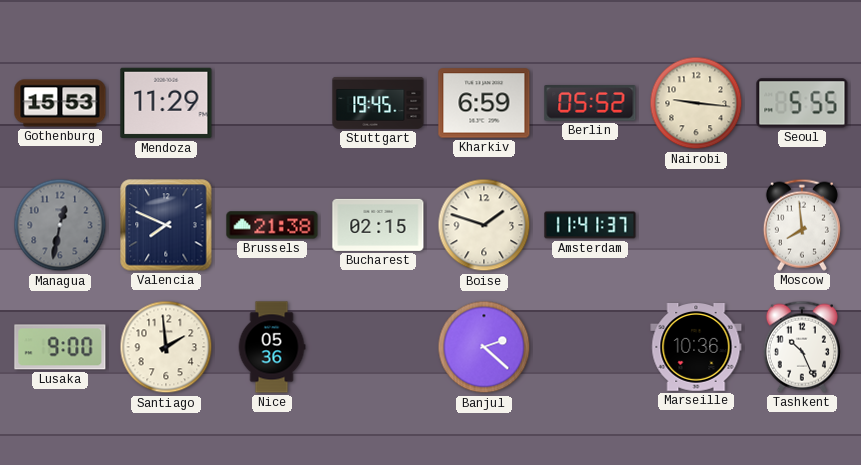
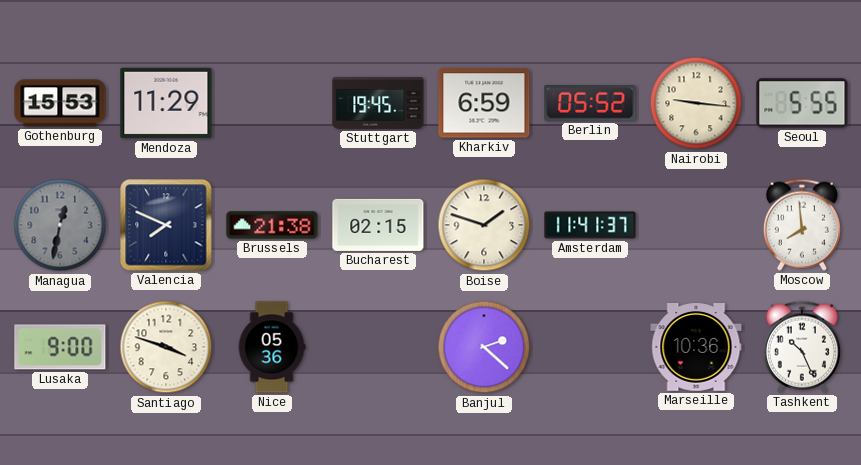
Santiago: 1:59 -> 3:48 (166, 347)
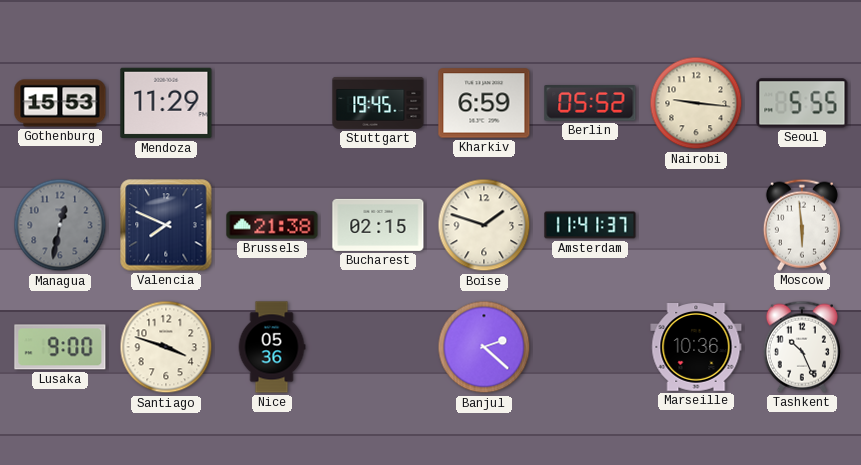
Moscow: 7:59 -> 5:59 (802, 225)
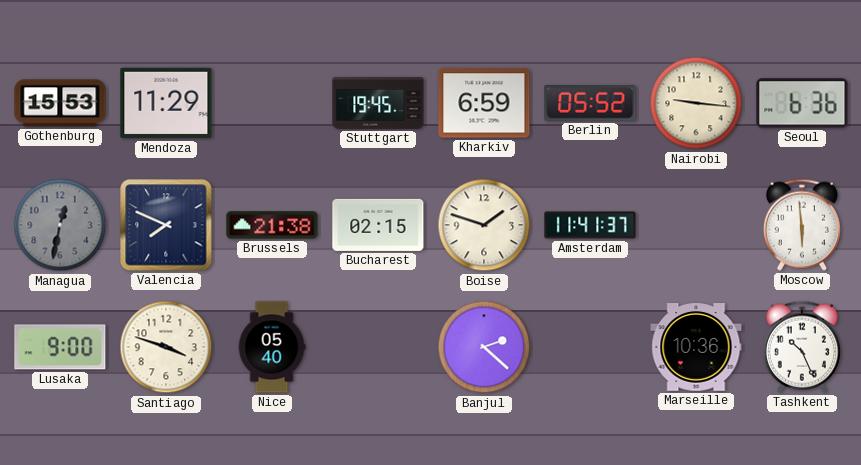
Seoul: 5:55 -> 6:36 (802, 103)
Nice: 05:36 -> 05:40 (272, 347)
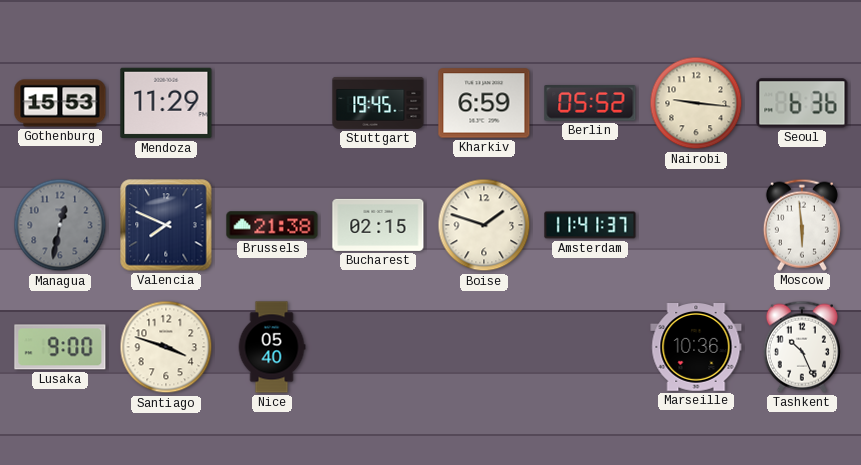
Banjul: 2:22 -> none (484, 347)
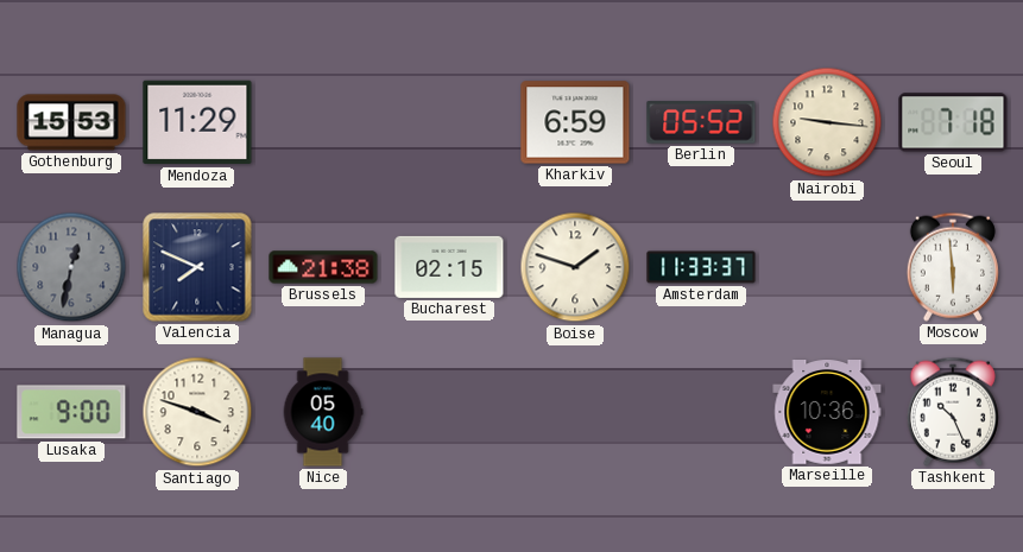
Stuttgart: 19:45 -> none (378, 103)
Seoul: 6:36 -> 7:18 (953, 122)
Amsterdam: 11:41 -> 11:33 (701, 267)
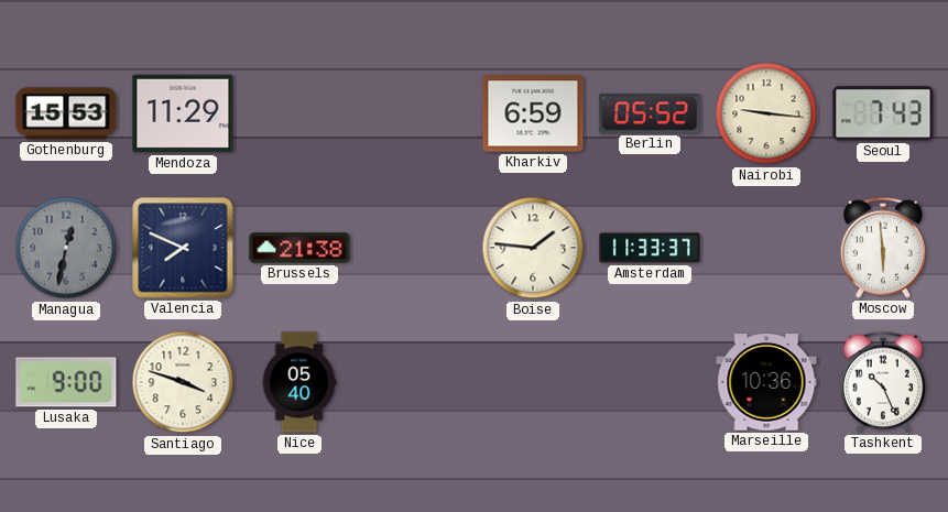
Seoul: 7:18 -> 7:43 (883, 113)
Bucharest: 02:15 -> none (449, 267)
Boise: 1:48 -> 1:46 (533, 248)
